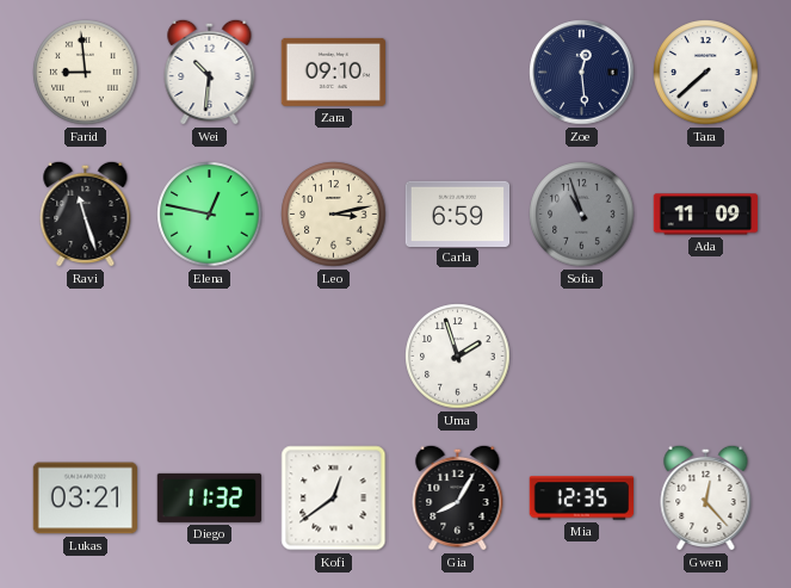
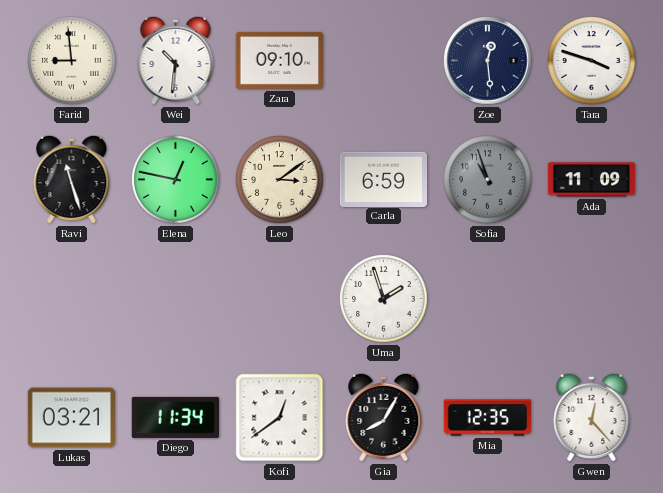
Tara: 7:38 -> 3:48 (592, 61)
Leo: 3:13 -> 3:09 (280, 180)
Diego: 11:32 -> 11:34 (175, 417)
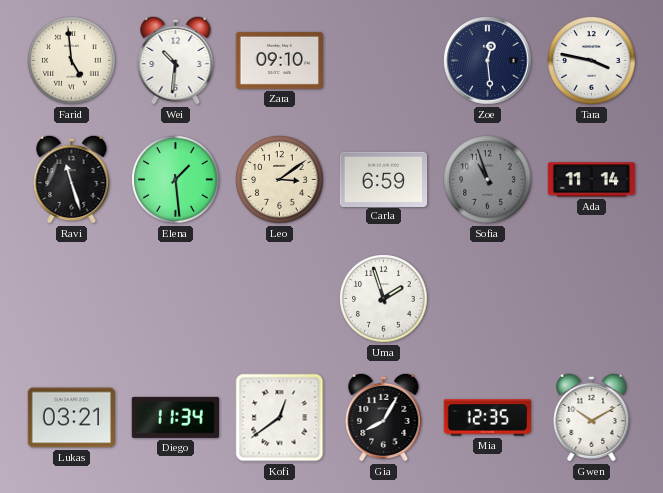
Farid: 8:59 -> 4:59 (72, 61)
Tara: 3:48 -> 3:47 (592, 61)
Elena: 12:47 -> 1:29 (176, 180)
Ada: 11:09 -> 11:14 (592, 180)
Gwen: 12:23 -> 10:10 (592, 417)
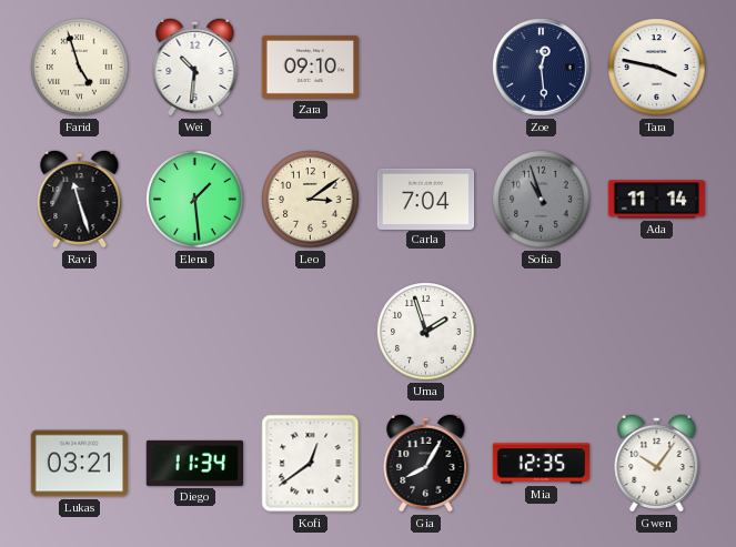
Farid: 4:59 -> 4:57 (80, 68)
Carla: 6:59 -> 7:04 (426, 199)
Gwen: 10:10 -> 10:06 (657, 463)
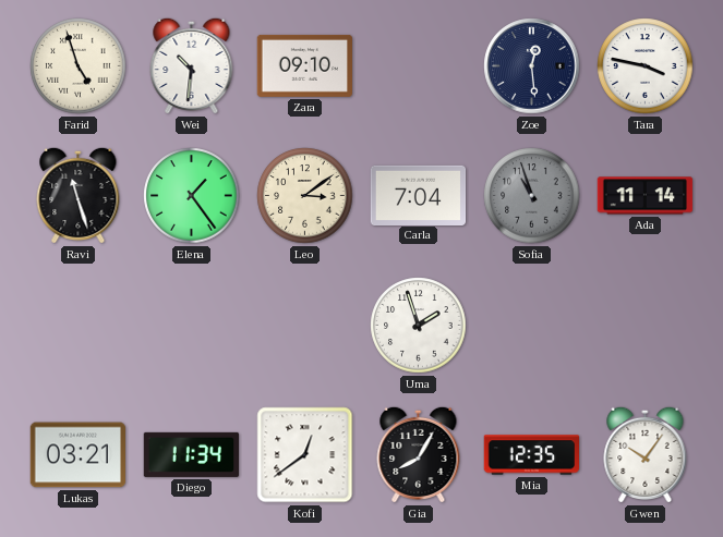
Elena: 1:29 -> 1:24 (192, 196)
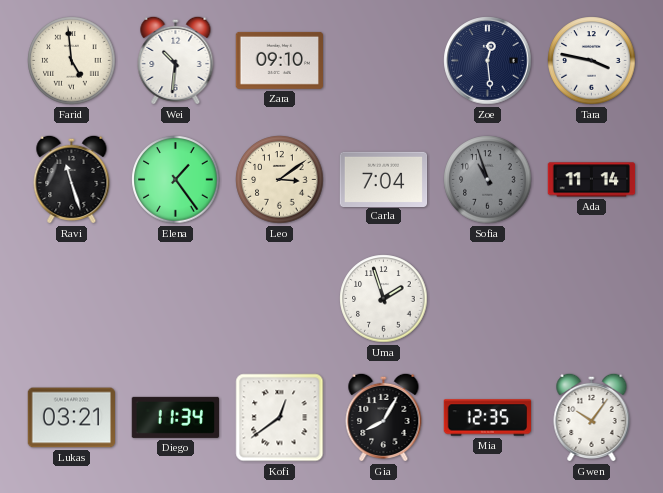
Farid: 4:57 -> 4:59 (72, 61)
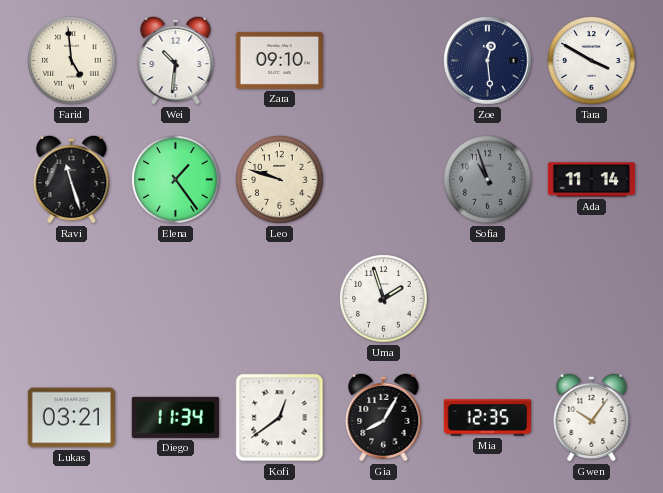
Tara: 3:47 -> 3:50 (592, 61)
Leo: 3:09 -> 9:48 (280, 180)
Carla: 7:04 -> none (384, 179)
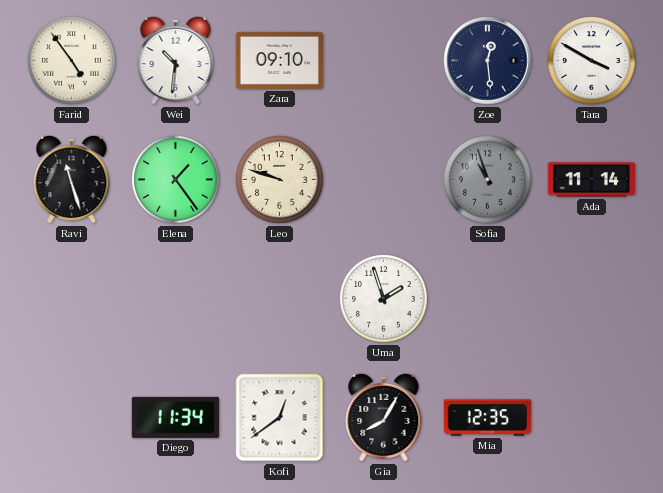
Farid: 4:59 -> 4:54 (72, 61)
Lukas: 03:21 -> none (72, 418)
Gwen: 10:06 -> none (592, 417)
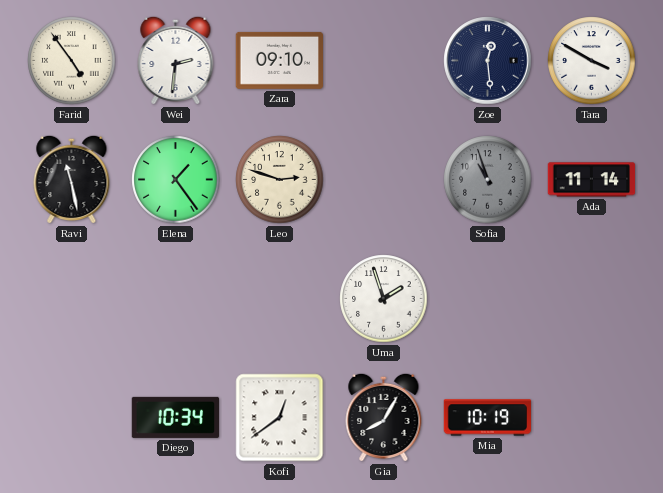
Wei: 10:31 -> 2:31 (176, 60)
Ravi: 11:27 -> 11:28 (72, 179)
Leo: 9:48 -> 2:48 (280, 180)
Diego: 11:34 -> 10:34 (175, 417)
Mia: 12:35 -> 10:19 (488, 418)
